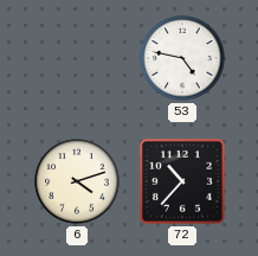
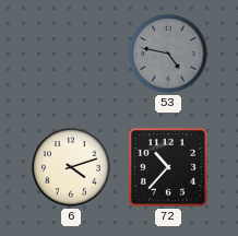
53 dial: white -> grey (168, 54)
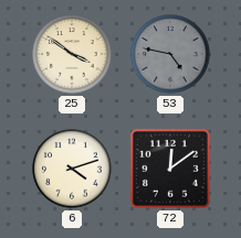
25: none -> 3:51 (72, 54)
72: 10:37 -> 12:09 (170, 169)
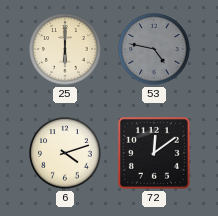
25: 3:51 -> 6:00 (65, 49)
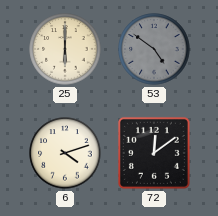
53: 4:47 -> 4:51 (154, 49)
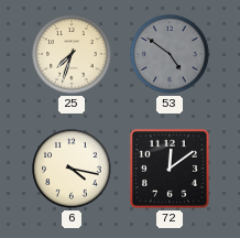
25: 6:00 -> 7:33 (72, 54)
6: 4:12 -> 4:17 (72, 169)
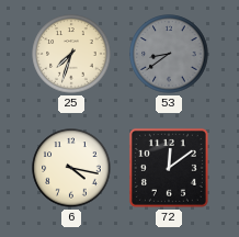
53: 4:51 -> 8:39 (169, 54)
